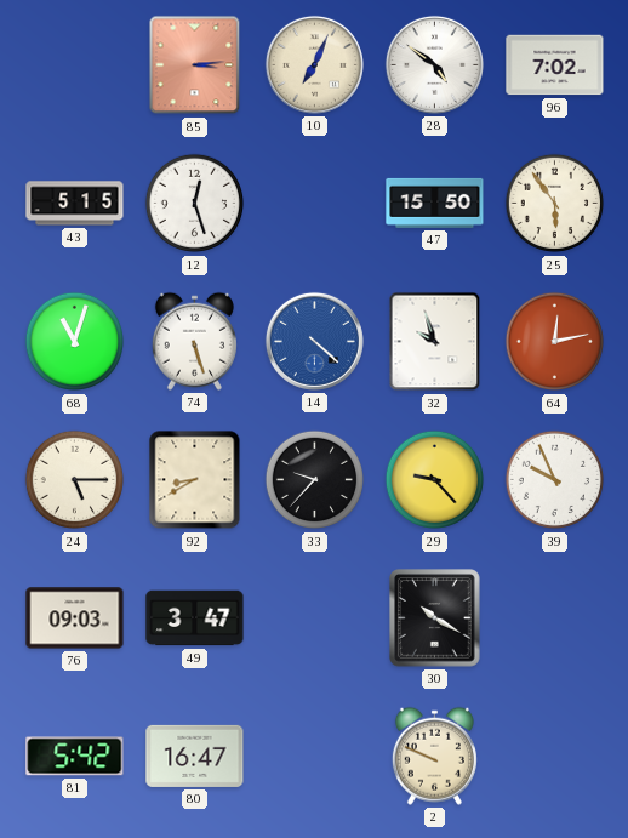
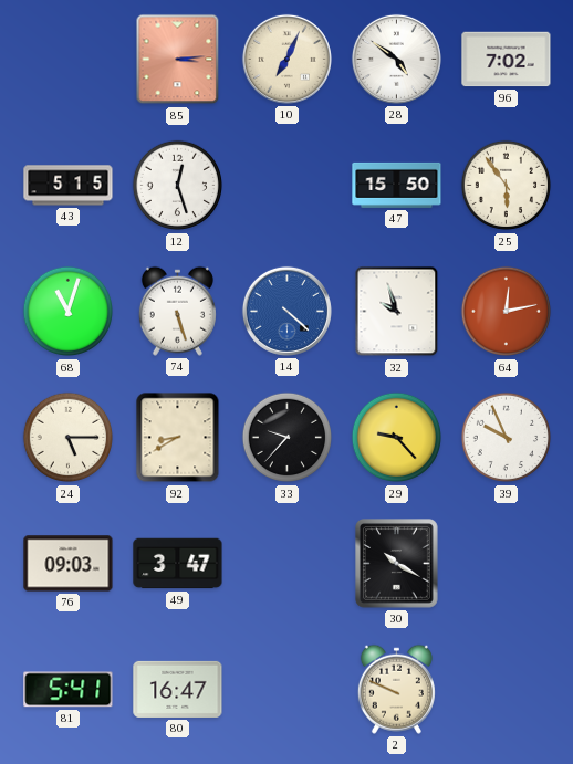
81: 5:42 -> 5:41 (69, 690)
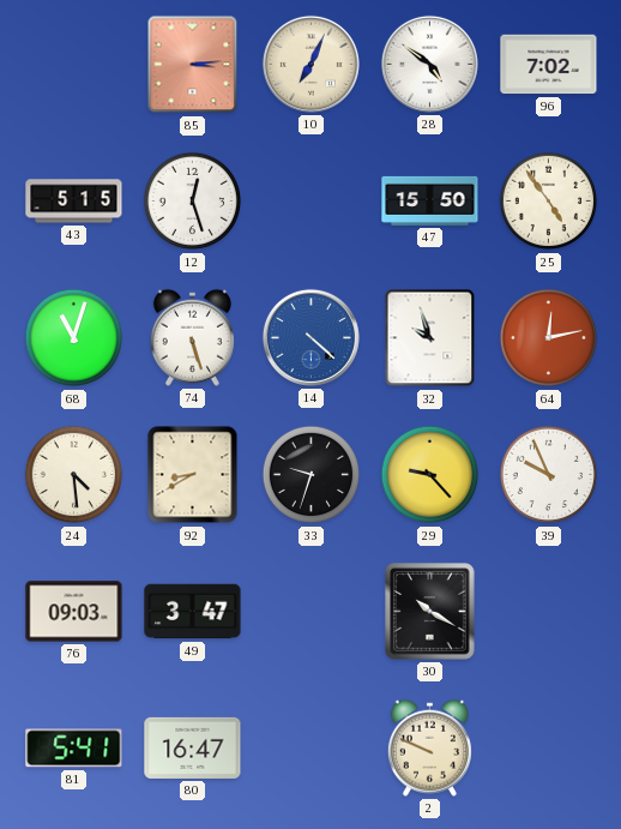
25: 5:54 -> 4:54 (549, 202)
24: 5:15 -> 4:29 (74, 475)
33: 9:37 -> 9:33 (312, 475)
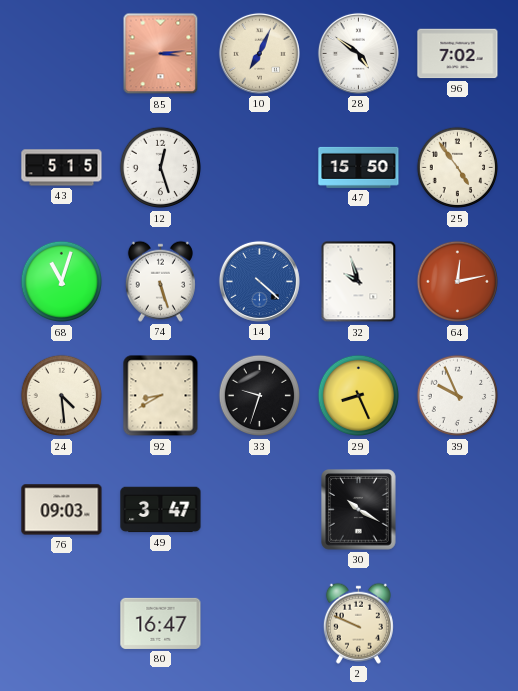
29: 9:23 -> 8:26 (359, 396)
81: 5:41 -> none (74, 749)
